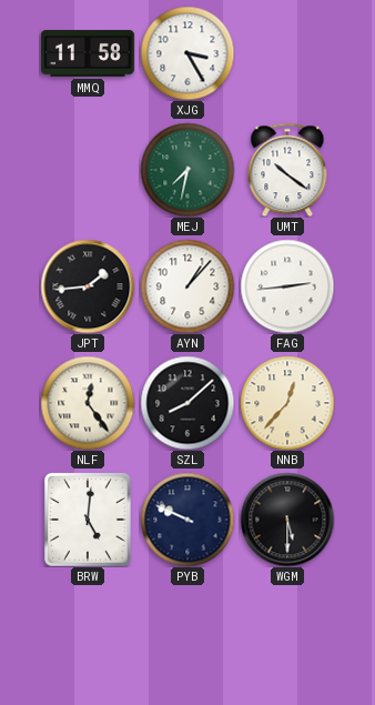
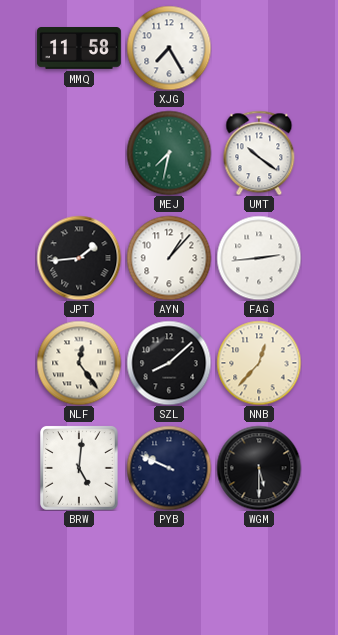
XJG: 3:25 -> 7:25 (169, 48)
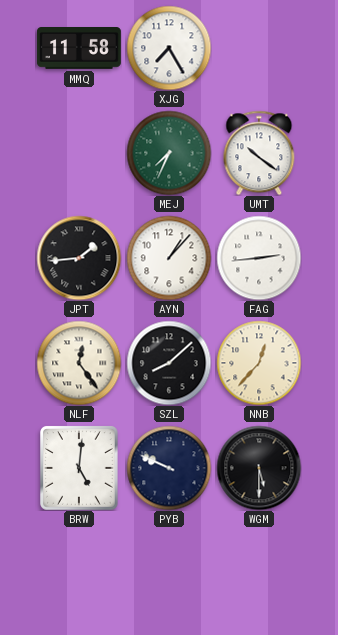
MEJ: 7:32 -> 7:34 (169, 153)
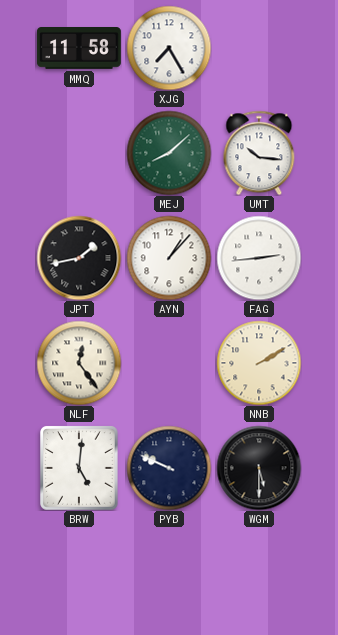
MEJ: 7:34 -> 8:08 (169, 153)
UMT: 10:21 -> 10:16 (259, 153)
JPT: 1:44 -> 1:43 (79, 258)
SZL: 8:08 -> none (169, 363)
NNB: 12:37 -> 2:10 (259, 363)
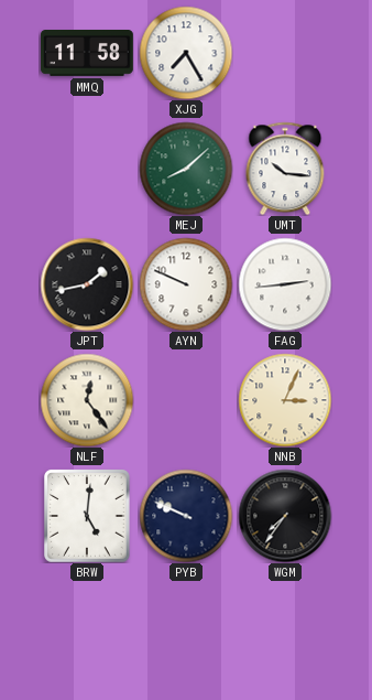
AYN: 1:07 -> 9:49 (186, 284)
NNB: 2:10 -> 3:04 (285, 400)
WGM: 5:30 -> 7:36 (285, 516)
